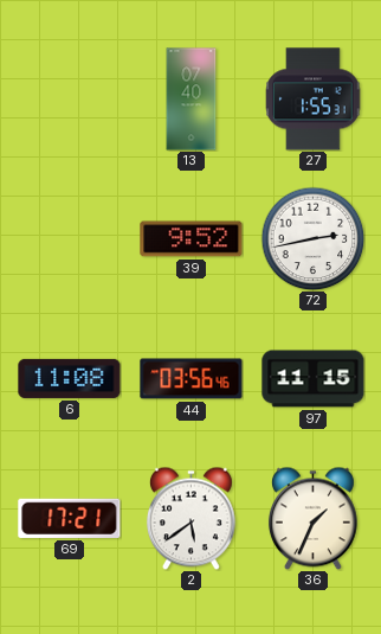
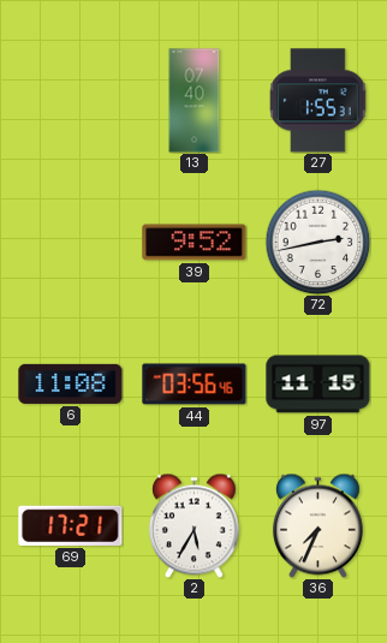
2: 5:39 -> 5:35 (194, 525)
36: 1:34 -> 7:34 (317, 525)
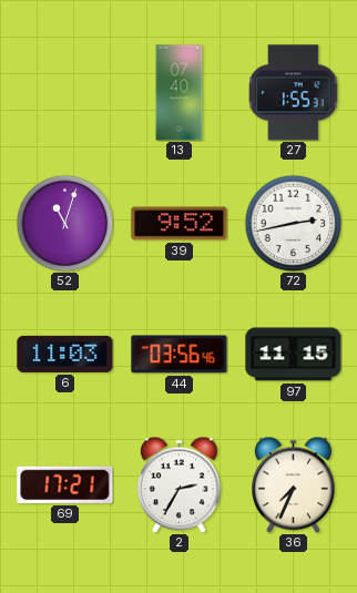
52: none -> 11:03 (64, 223)
6: 11:08 -> 11:03 (65, 354)
2: 5:35 -> 2:35 (178, 484)
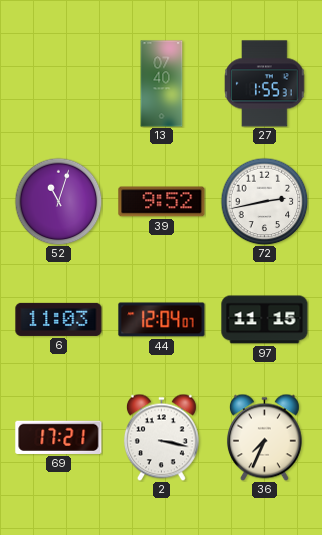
44: 03:56 -> 12:04 (162, 320)
2: 2:35 -> 3:17 (161, 437)
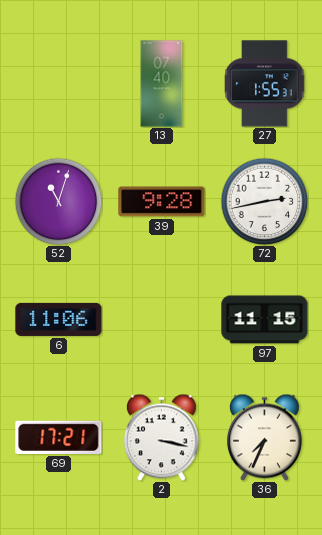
39: 9:52 -> 9:28 (162, 202)
6: 11:03 -> 11:06 (59, 319)
44: 12:04 -> none (162, 320)
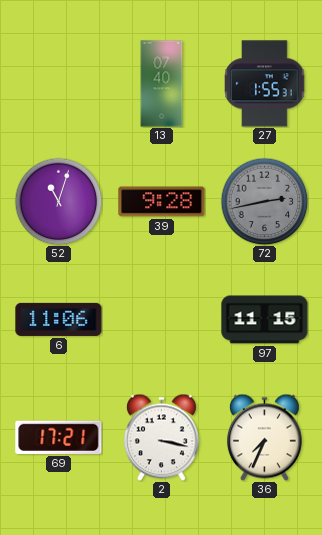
72 dial: white -> grey (264, 201)
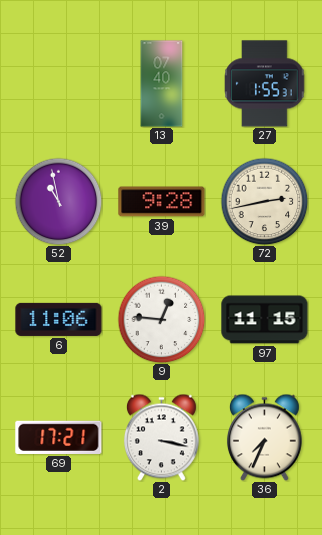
52: 11:03 -> 10:58 (58, 201)
72 dial: grey -> cream (264, 201)
9: none -> 12:46 (161, 319)
